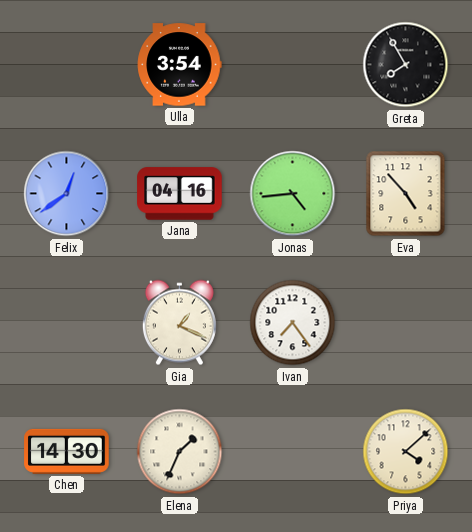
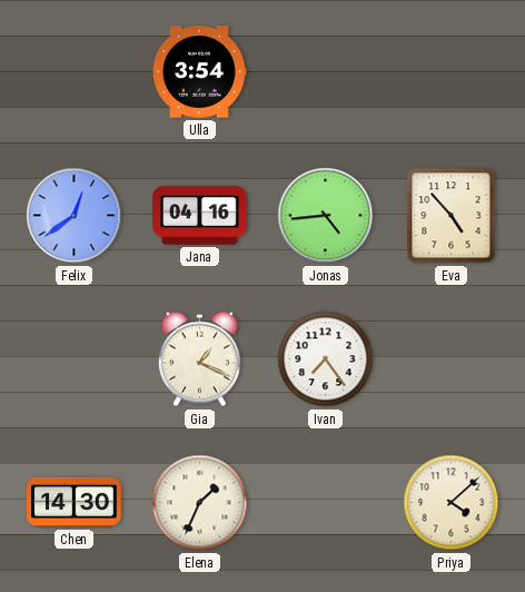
Greta: 7:55 -> none (406, 65)
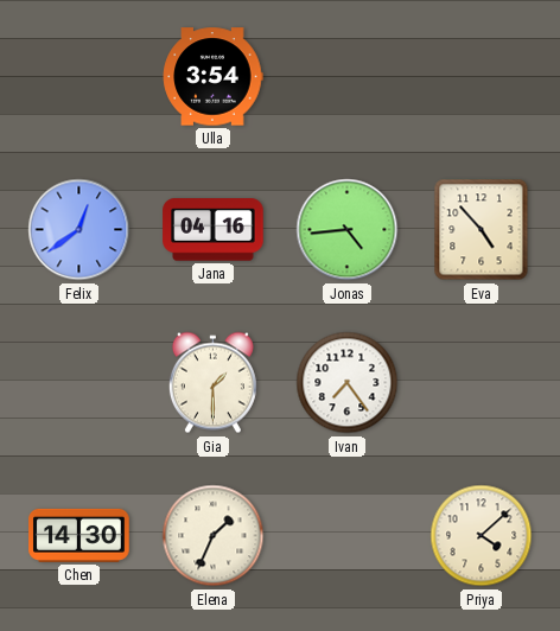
Gia: 1:19 -> 1:30 (212, 383)
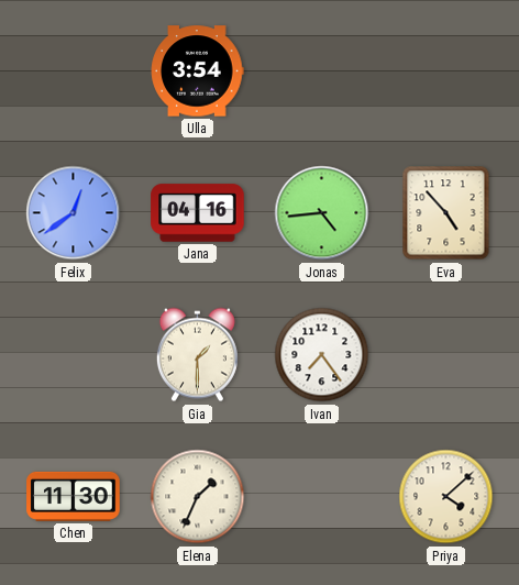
Chen: 14:30 -> 11:30 (74, 496)
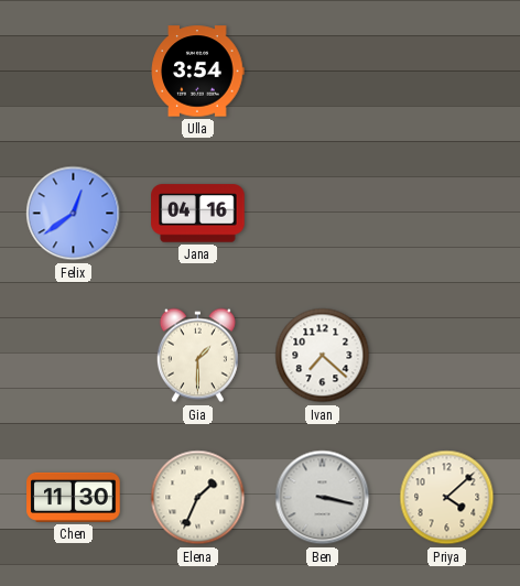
Jonas: 4:44 -> none (322, 213)
Eva: 4:53 -> none (446, 213)
Ivan: 7:24 -> 7:22 (323, 356)
Ben: none -> 3:17 (323, 498)
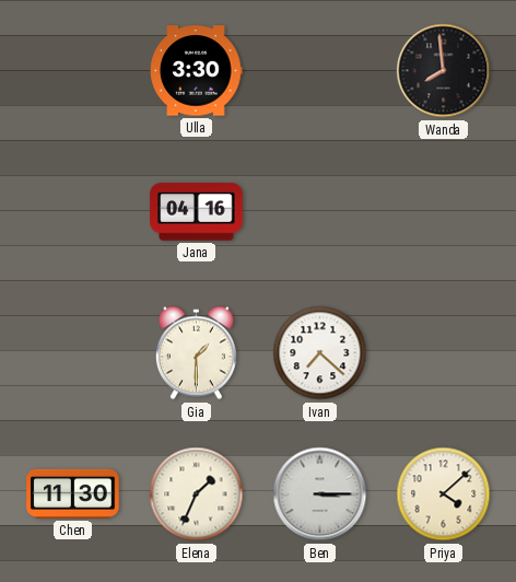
Ulla: 3:54 -> 3:30 (196, 71)
Wanda: none -> 7:59 (444, 71)
Felix: 12:39 -> none (74, 214)
Ben: 3:17 -> 3:15 (320, 494)
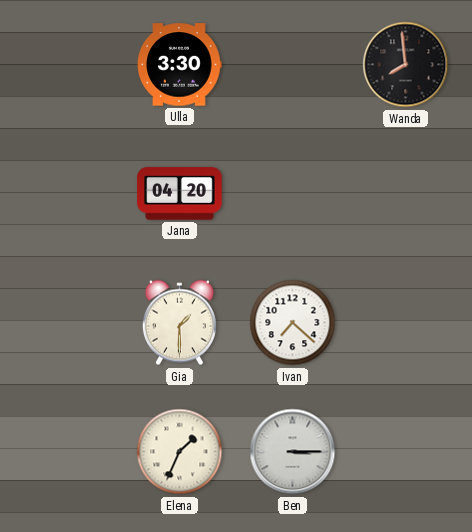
Jana: 04:16 -> 04:20 (180, 194)
Chen: 11:30 -> none (73, 493)
Priya: 4:08 -> none (444, 494)
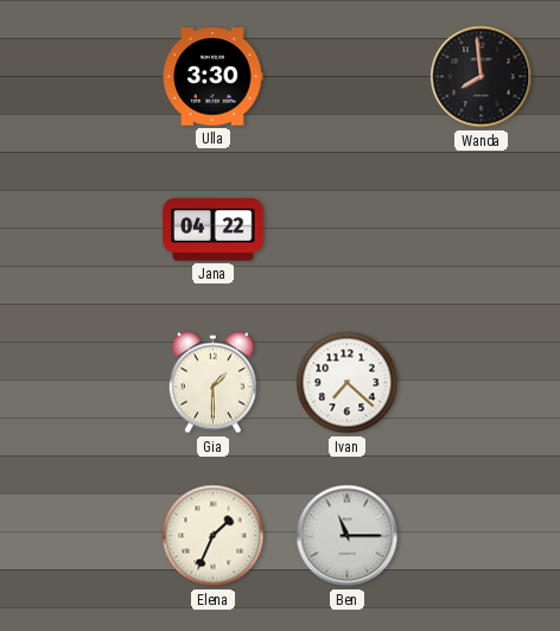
Jana: 04:20 -> 04:22 (214, 230)
Ben: 3:15 -> 11:15 (348, 536)
